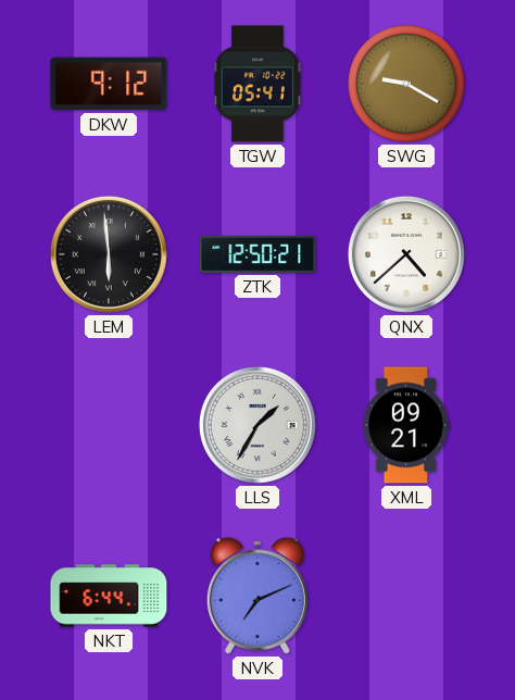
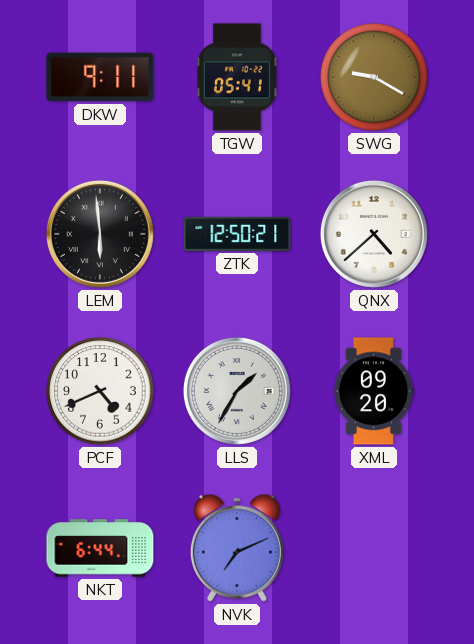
DKW: 9:12 -> 9:11 (100, 77)
PCF: none -> 4:41 (100, 391)
XML: 09:21 -> 09:20 (374, 391)
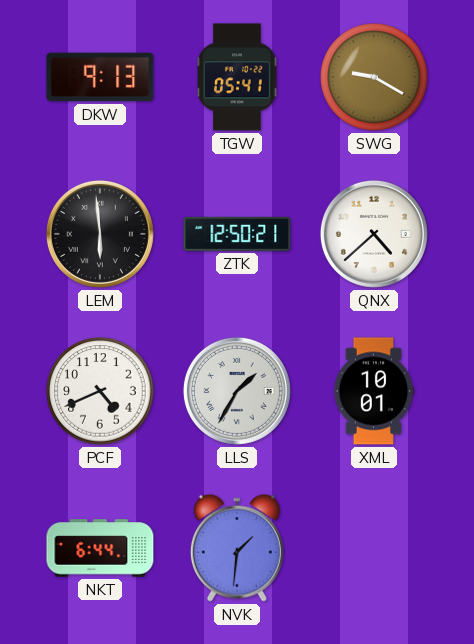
DKW: 9:11 -> 9:13 (100, 77)
XML: 09:20 -> 10:01 (374, 391)
NVK: 7:11 -> 1:31 (237, 548)
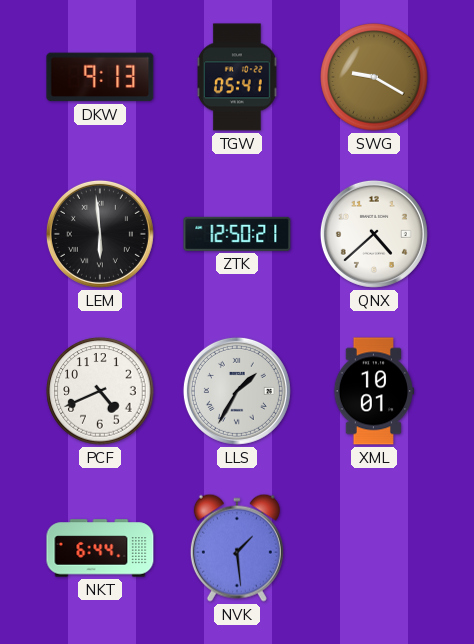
NVK: 1:31 -> 1:29 (237, 548)
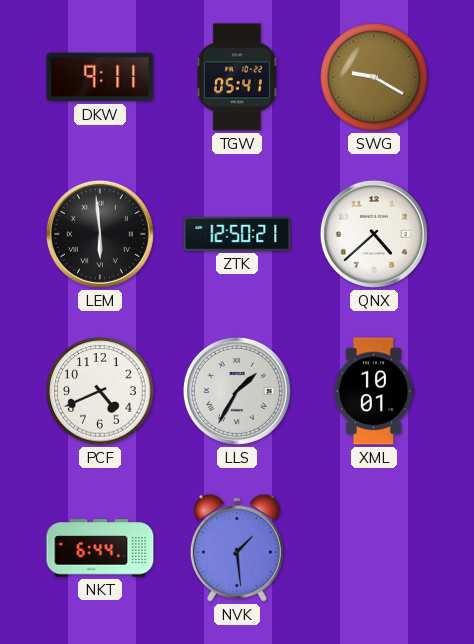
DKW: 9:13 -> 9:11 (100, 77)
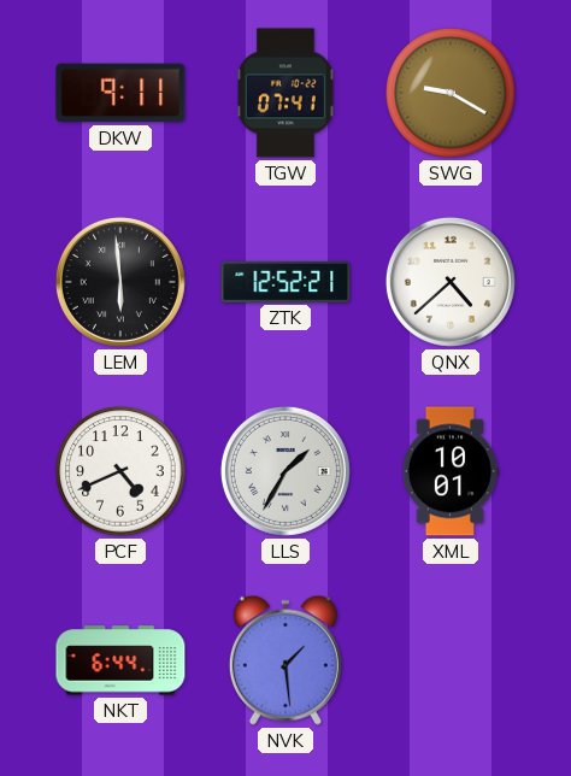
TGW: 05:41 -> 07:41 (285, 93)
ZTK: 12:50 -> 12:52 (285, 282)
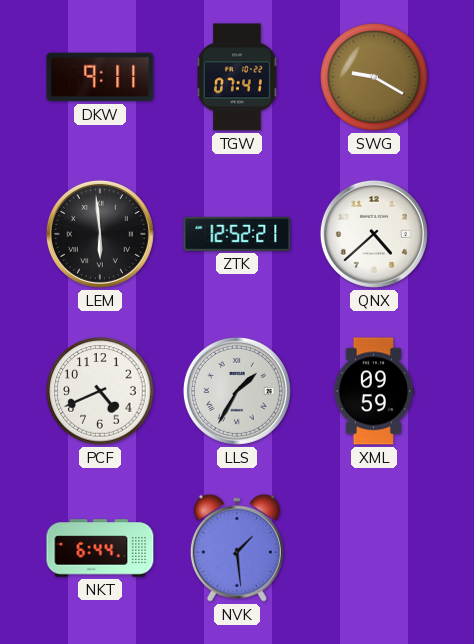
XML: 10:01 -> 09:59 (374, 391)
